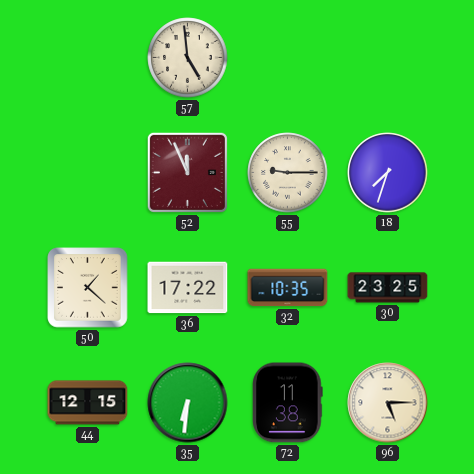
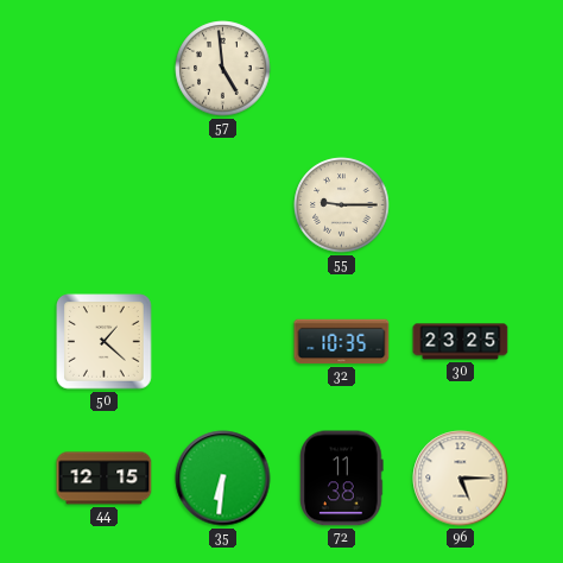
52: 11:56 -> none (187, 172)
18: 7:33 -> none (388, 173)
36: 17:22 -> none (188, 288)
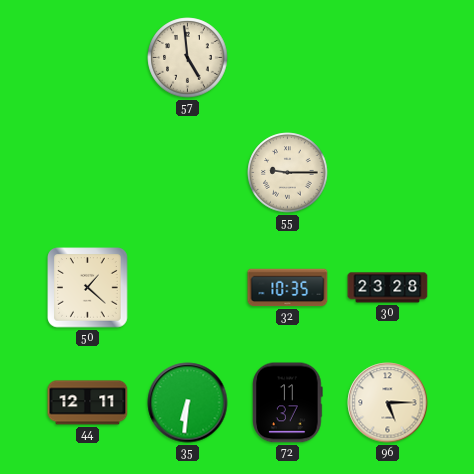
30: 23:25 -> 23:28 (388, 288)
44: 12:15 -> 12:11 (88, 403)
72: 11:38 -> 11:37 (288, 403)
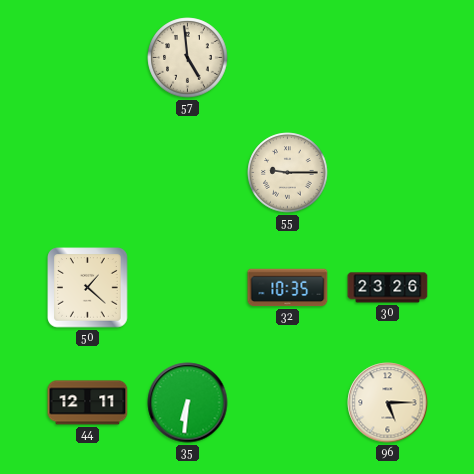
30: 23:28 -> 23:26 (388, 288)
72: 11:37 -> none (288, 403)
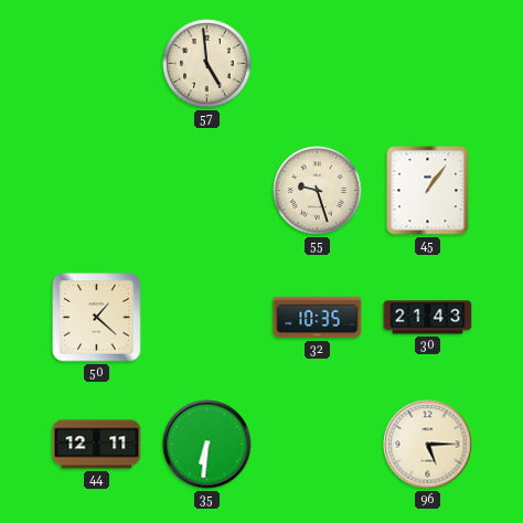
55: 9:15 -> 9:27 (318, 191)
45: none -> 1:06 (428, 191)
30: 23:26 -> 21:43 (428, 318)
